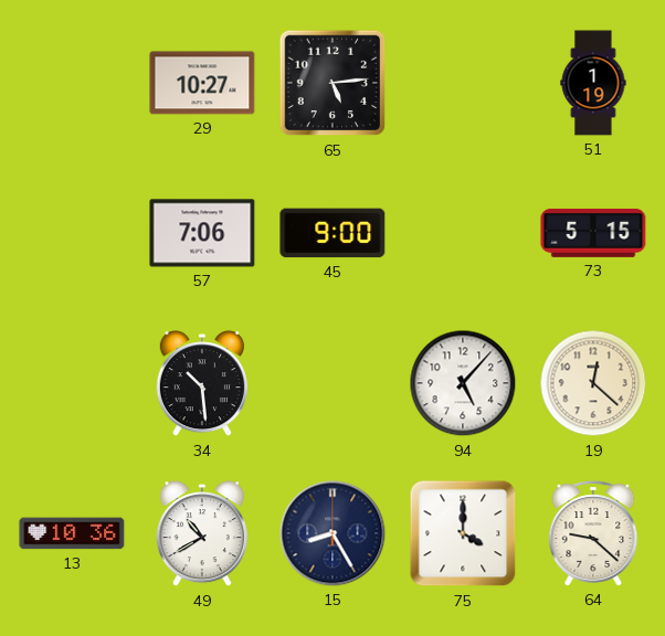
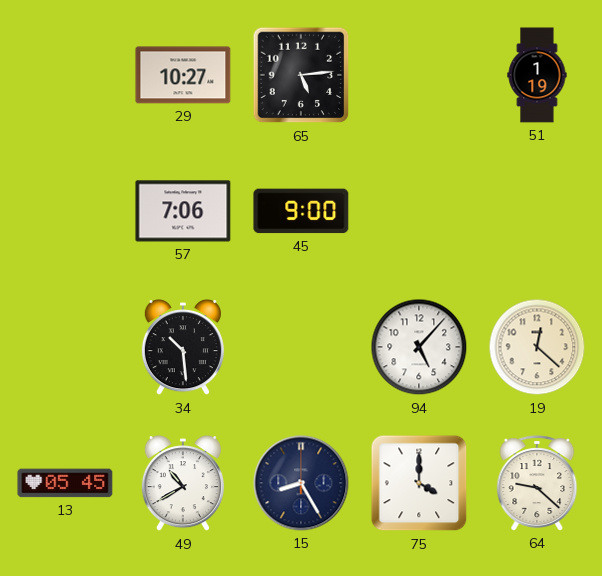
73: 5:15 -> none (593, 233)
13: 10:36 -> 05:45 (65, 483)
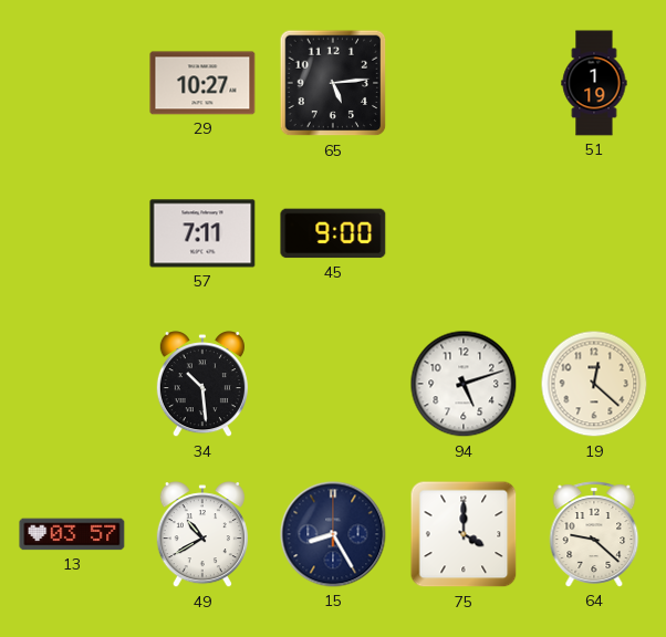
57: 7:06 -> 7:11 (202, 233)
94: 5:07 -> 5:12 (464, 384)
13: 05:45 -> 03:57 (72, 534)
